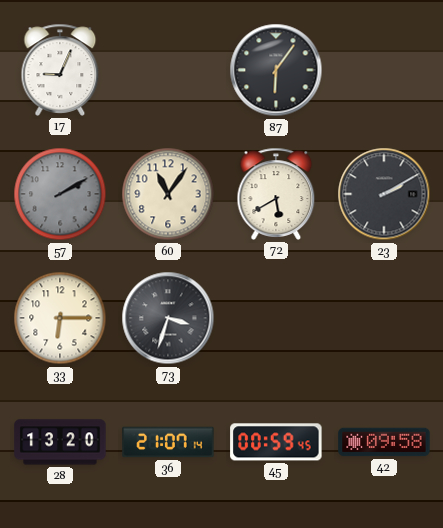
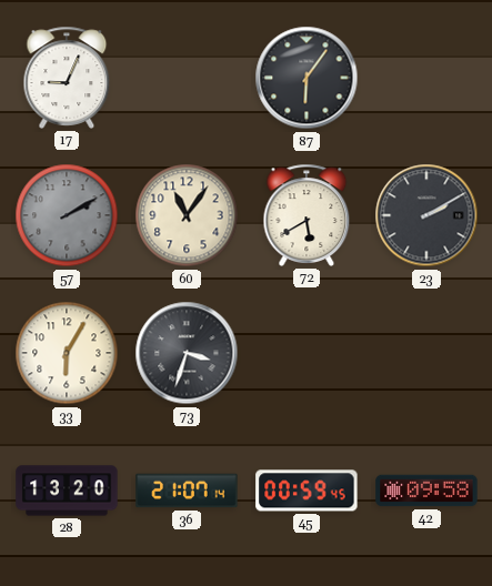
33: 6:15 -> 6:05 (67, 353)
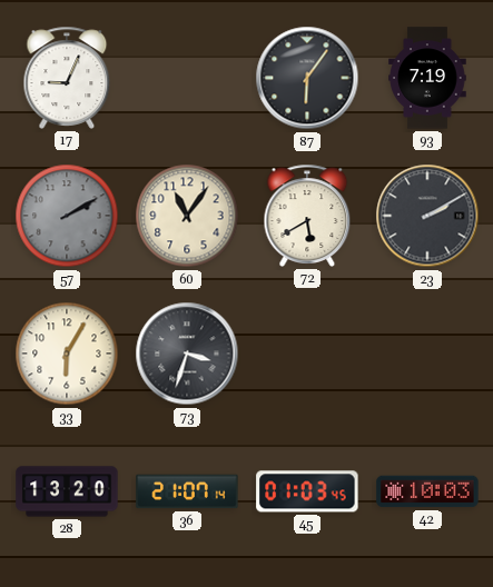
93: none -> 7:19 (427, 78)
45: 00:59 -> 01:03 (307, 491)
42: 09:58 -> 10:03 (427, 491)
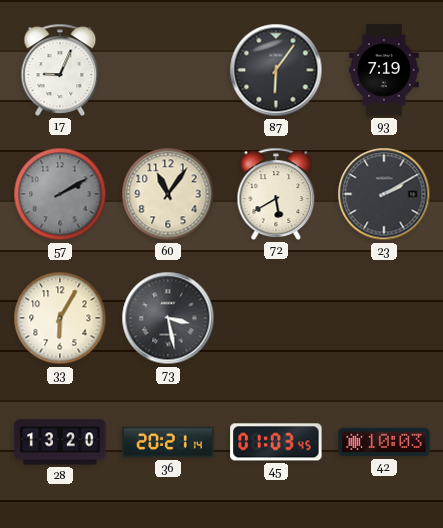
73: 3:33 -> 3:28 (168, 318)
36: 21:07 -> 20:21 (168, 442)
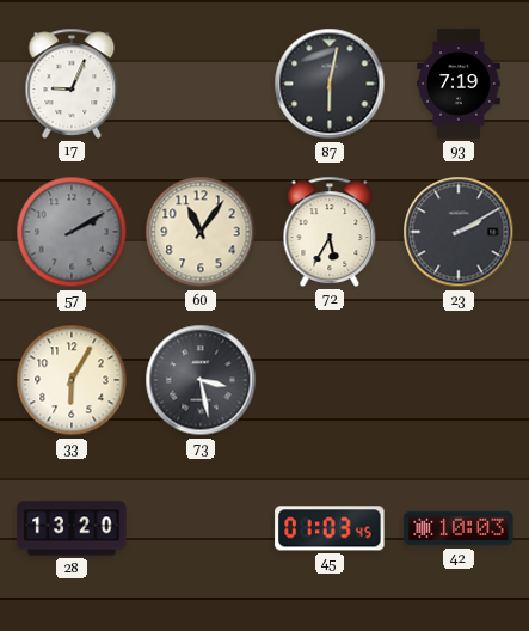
87: 6:06 -> 6:02 (330, 84)
72: 5:40 -> 5:35 (330, 232)
36: 20:21 -> none (168, 442)
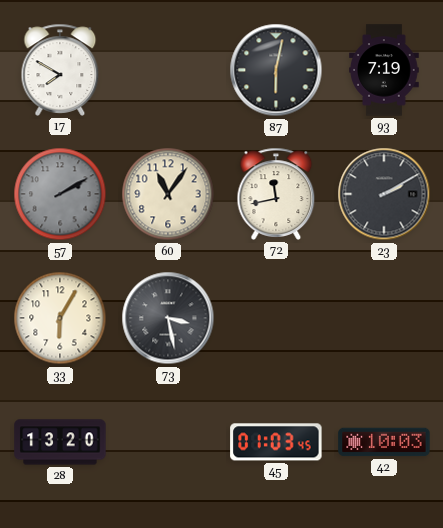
17: 9:04 -> 7:50 (60, 70)
72: 5:35 -> 11:43 (276, 194)
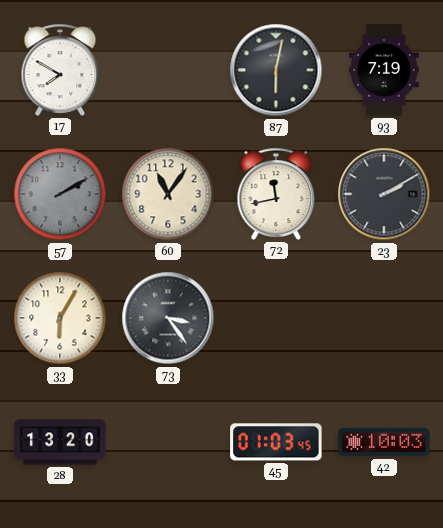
73: 3:28 -> 3:24 (168, 318)
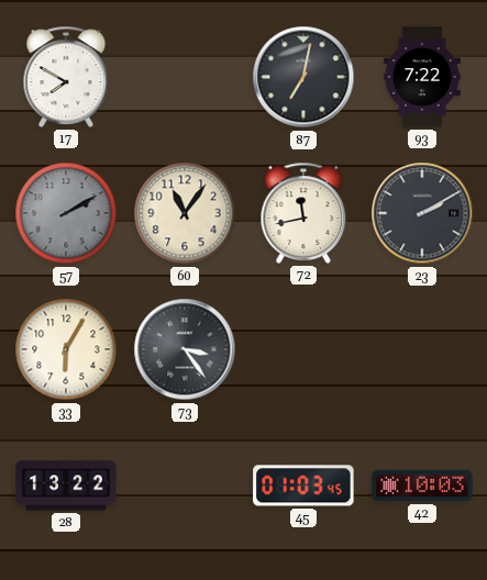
87: 6:02 -> 7:02 (303, 77)
93: 7:19 -> 7:22 (422, 77)
28: 13:20 -> 13:22 (66, 486)
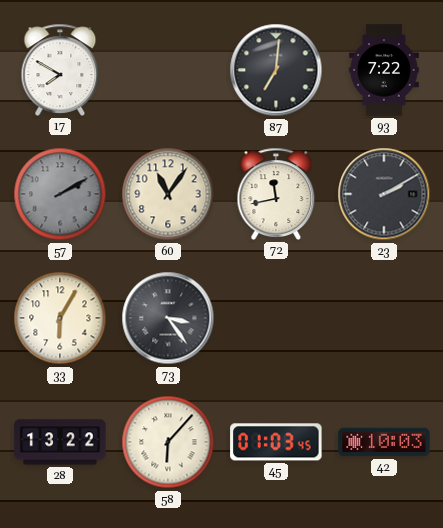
87: 7:02 -> 7:01 (276, 70)
58: none -> 6:07 (168, 442)
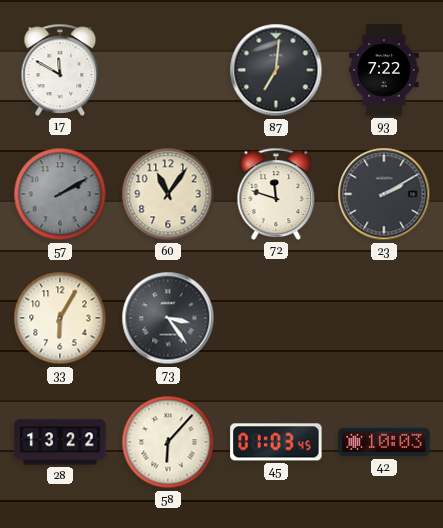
17: 7:50 -> 11:50 (60, 70)
72: 11:43 -> 11:48 (276, 194)
